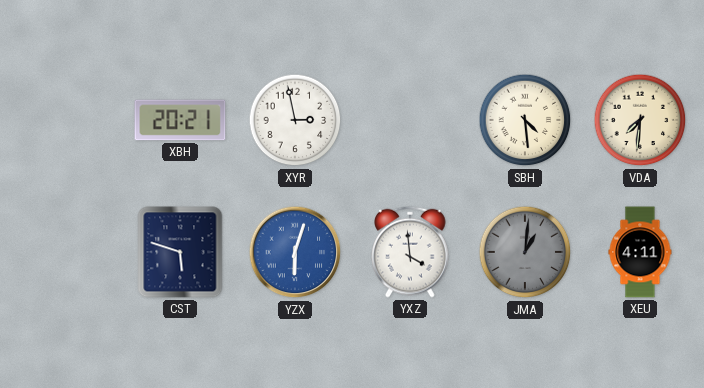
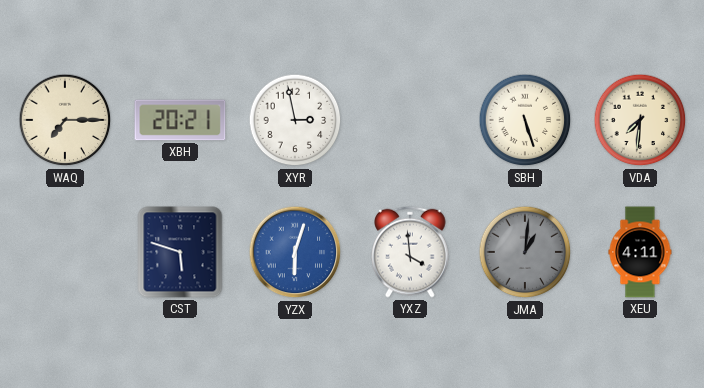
WAQ: none -> 7:15 (65, 120)
SBH: 4:29 -> 5:27 (525, 120)
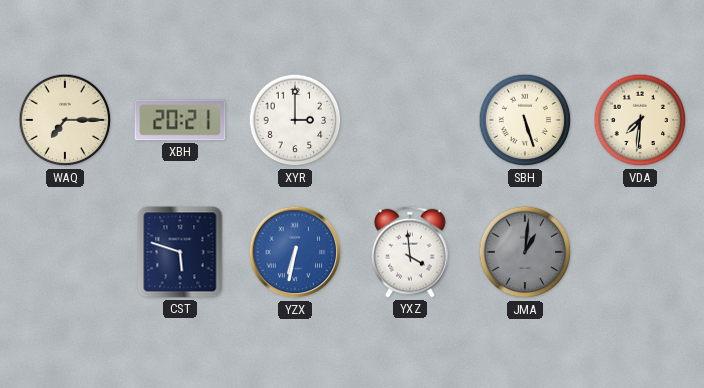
XYR: 2:58 -> 3:00 (295, 120)
YZX: 6:03 -> 6:32 (295, 252)
XEU: 4:11 -> none (640, 252)
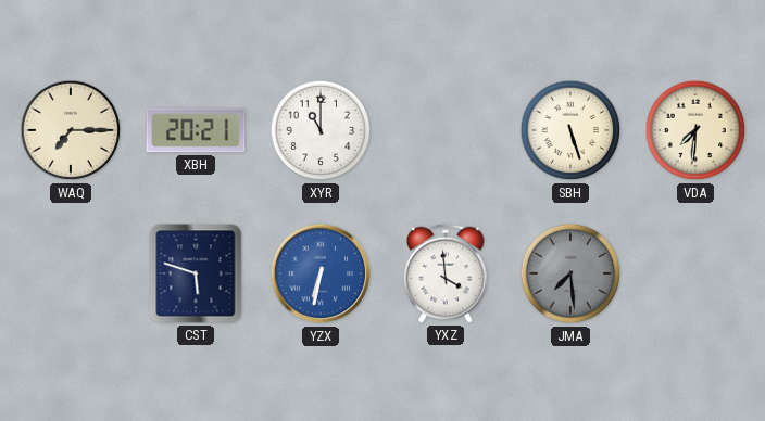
XYR: 3:00 -> 11:00 (321, 130)
JMA: 1:01 -> 7:29 (570, 273)
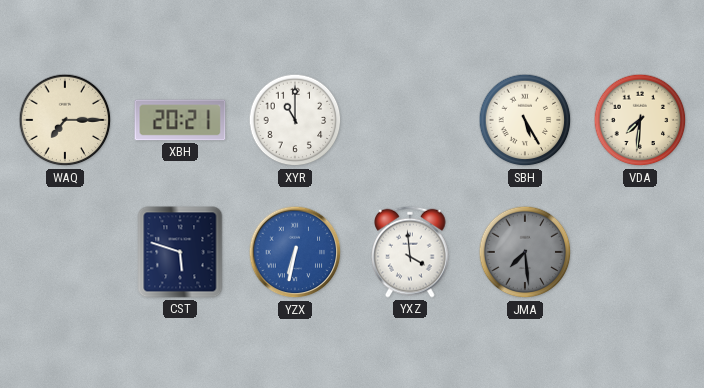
SBH: 5:27 -> 5:25 (525, 120)
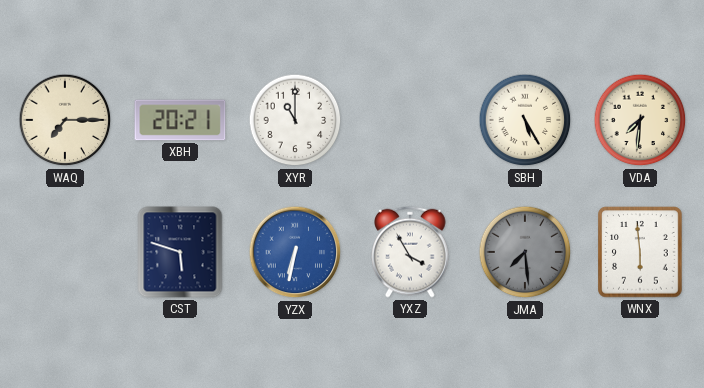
YXZ: 3:59 -> 3:55 (410, 252)
WNX: none -> 5:59 (640, 252)
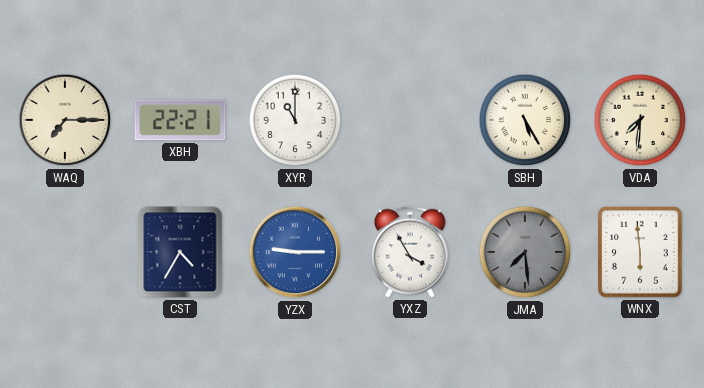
XBH: 20:21 -> 22:21 (180, 120)
CST: 5:48 -> 4:35 (180, 252)
YZX: 6:32 -> 9:15 (295, 252)
